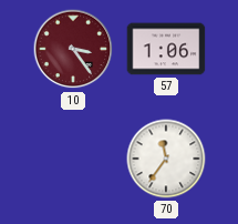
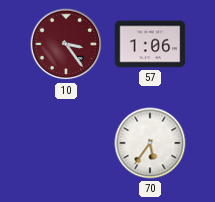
70: 11:36 -> 5:36 (150, 143)
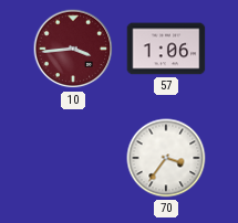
10: 3:24 -> 3:44 (73, 49)
70: 5:36 -> 3:36 (166, 158)
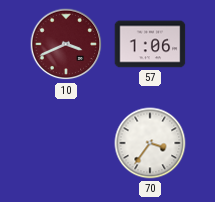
10: 3:44 -> 3:41 (66, 44)
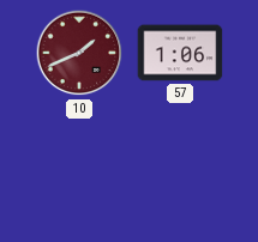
10: 3:41 -> 1:41 (79, 53)
70: 3:36 -> none (150, 143)
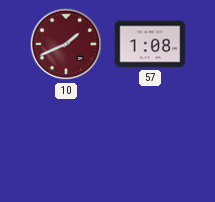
57: 1:06 -> 1:08 (150, 44)
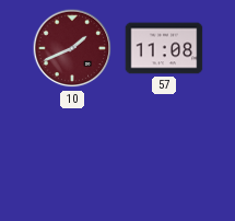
57: 1:08 -> 11:08 (164, 48)
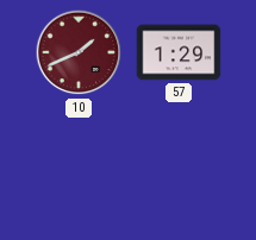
57: 11:08 -> 1:29 (179, 52)
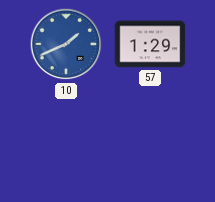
10 dial: burgundy -> blue (66, 44)
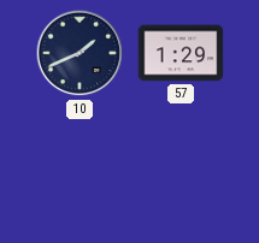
10 dial: blue -> navy (80, 53)
